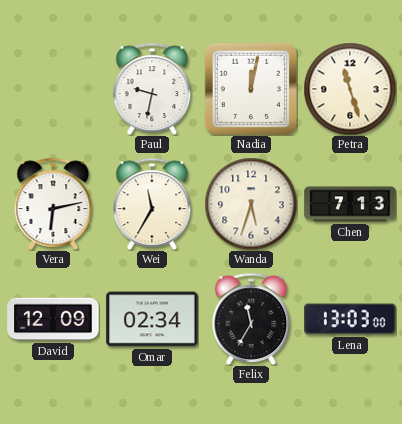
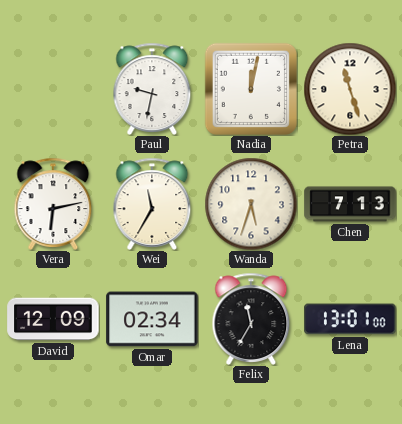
Lena: 13:03 -> 13:01 (350, 319)
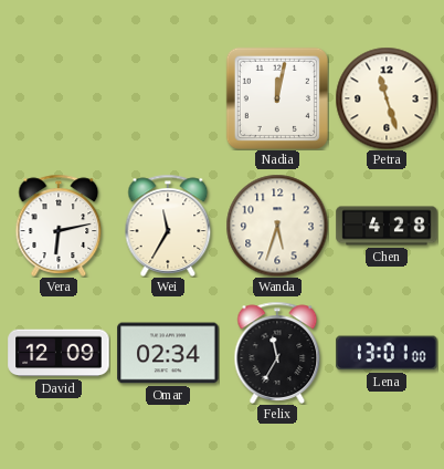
Paul: 9:32 -> none (152, 89)
Chen: 7:13 -> 4:28 (387, 226)
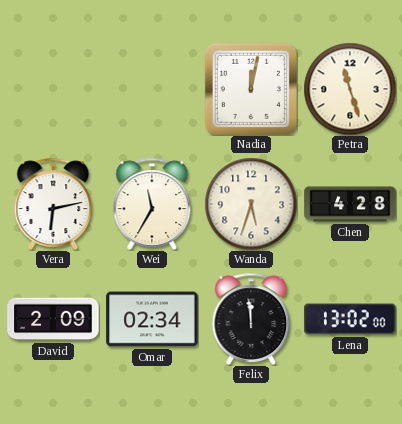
David: 12:09 -> 2:09 (53, 319)
Felix: 11:35 -> 11:59 (251, 319)
Lena: 13:01 -> 13:02 (350, 319)
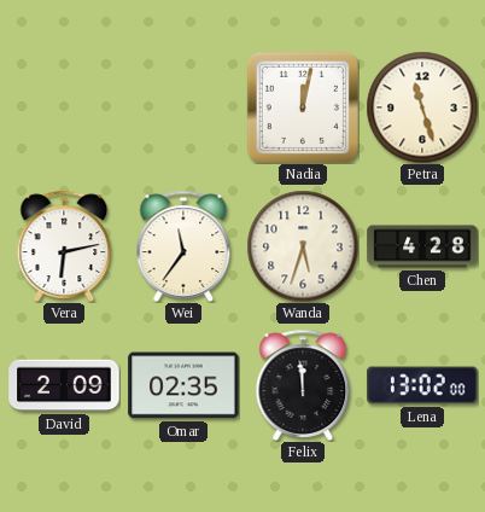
Wei: 11:35 -> 11:36 (183, 246)
Omar: 02:34 -> 02:35 (183, 385)
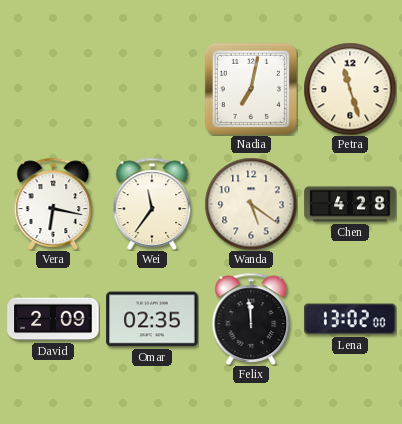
Nadia: 12:02 -> 7:02 (251, 89)
Vera: 6:13 -> 6:17 (53, 204)
Wanda: 5:33 -> 5:21 (251, 204)
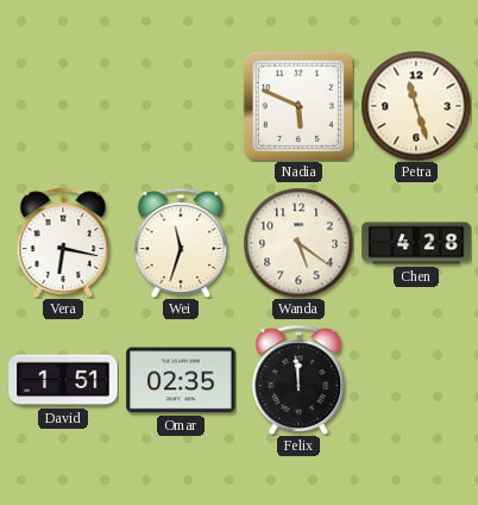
Nadia: 7:02 -> 5:49 (298, 106)
Wei: 11:36 -> 11:33 (181, 243)
David: 2:09 -> 1:51 (63, 380)
Lena: 13:02 -> none (350, 319)
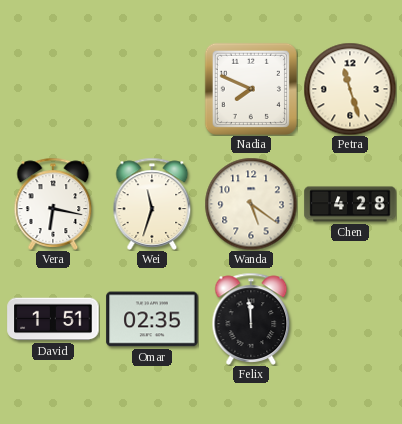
Nadia: 5:49 -> 7:49 (251, 89)
